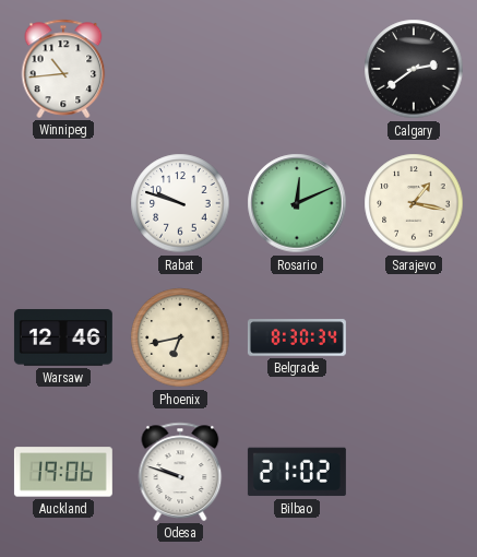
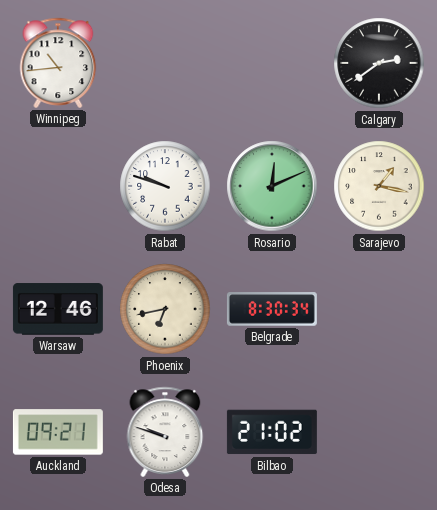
Auckland: 19:06 -> 09:21 (58, 432)
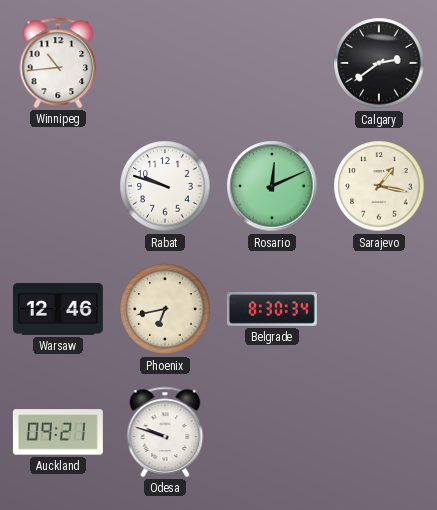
Bilbao: 21:02 -> none (272, 432)
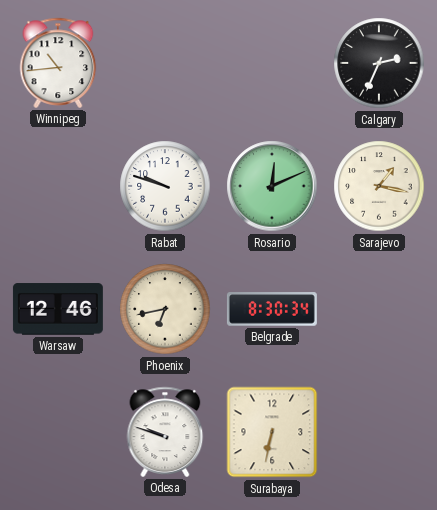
Calgary: 2:39 -> 2:34 (379, 63)
Auckland: 09:21 -> none (58, 432)
Surabaya: none -> 6:32 (272, 432)
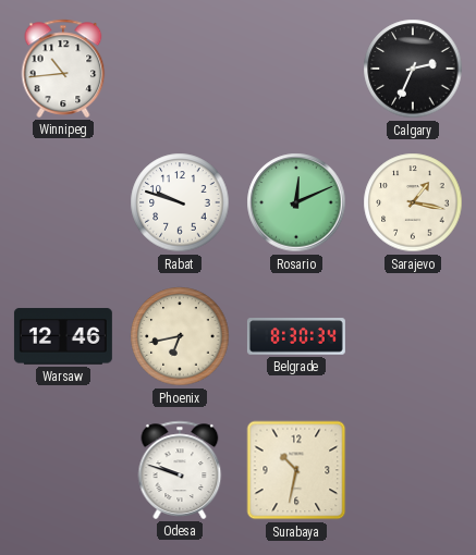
Surabaya: 6:32 -> 10:32 (296, 470)
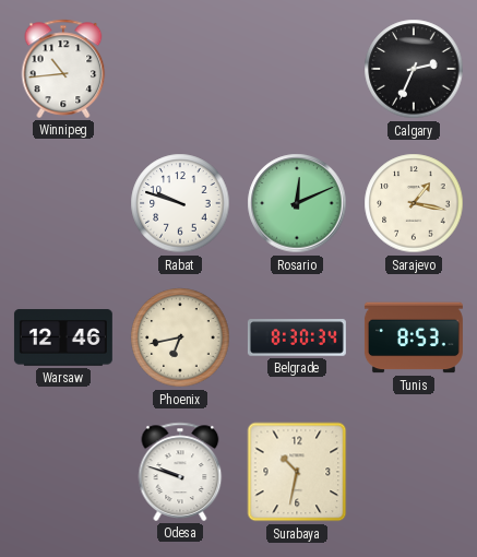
Tunis: none -> 8:53 (414, 337)
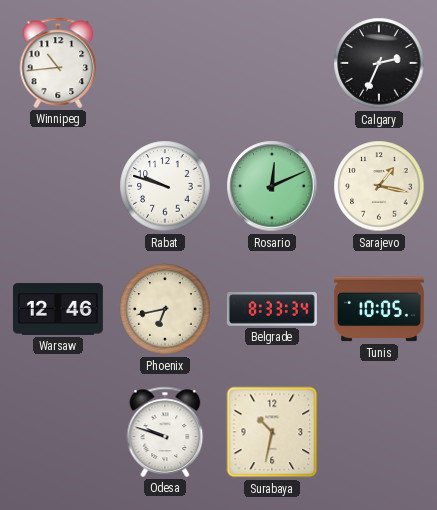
Belgrade: 8:30 -> 8:33 (272, 309)
Tunis: 8:53 -> 10:05 (379, 309)
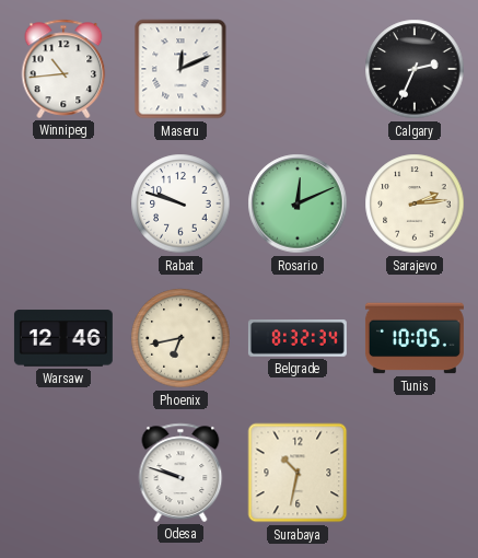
Maseru: none -> 12:11 (180, 69)
Sarajevo: 1:17 -> 2:14 (415, 204)
Belgrade: 8:33 -> 8:32 (298, 338)
